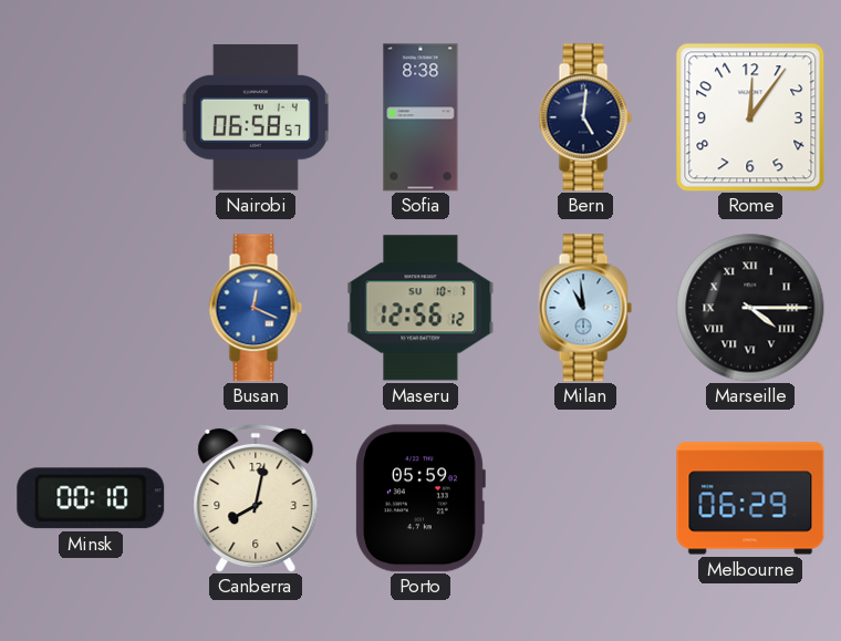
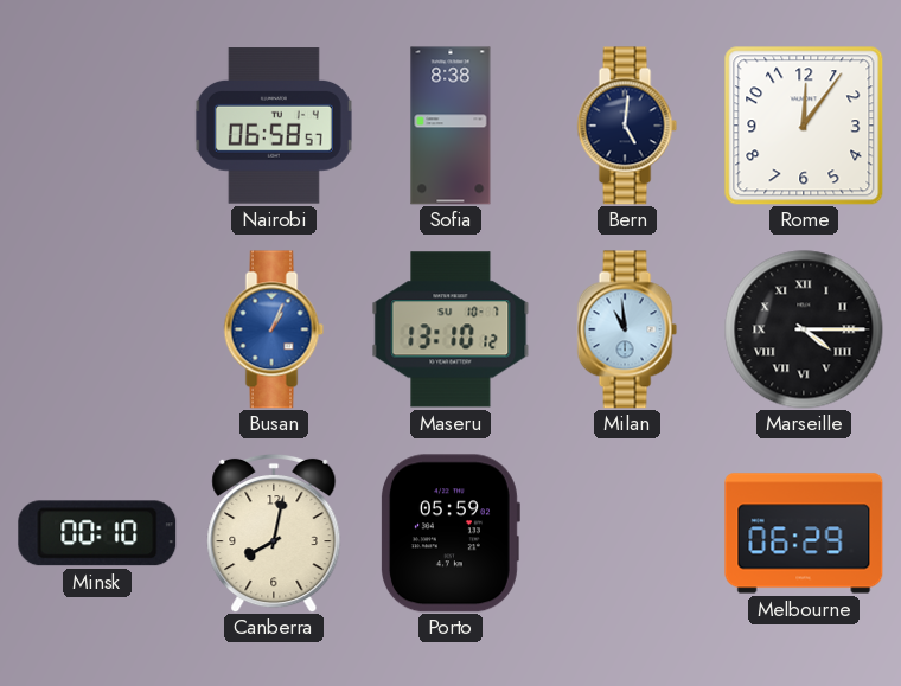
Busan: 12:19 -> 1:04 (274, 329)
Maseru: 12:56 -> 13:10 (451, 329)
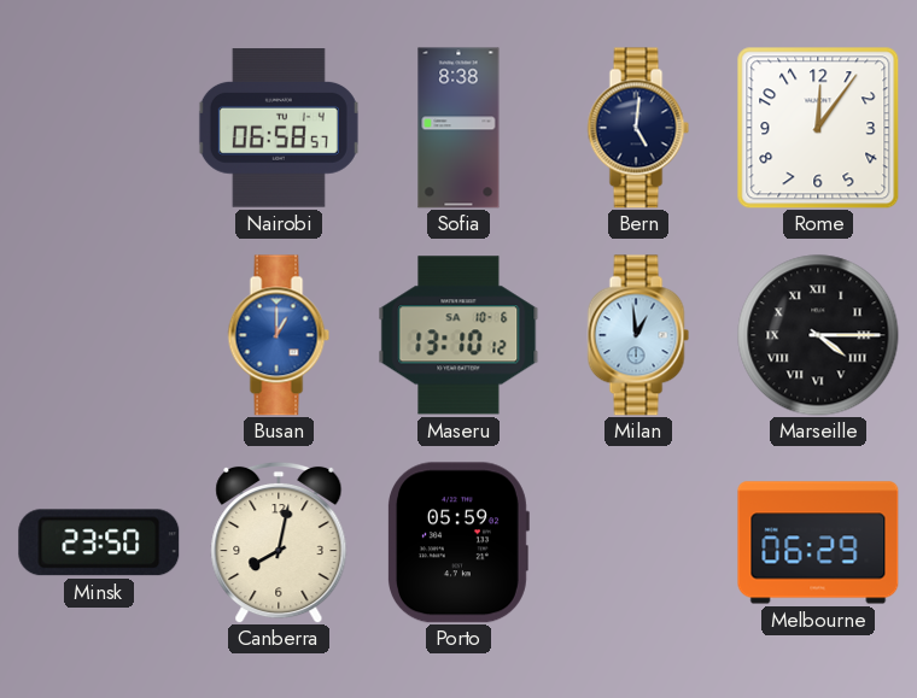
Busan: 1:04 -> 1:00 (279, 335)
Maseru date: SU 10-7 -> SA 10-6 (458, 335)
Milan: 10:59 -> 12:59 (638, 335)
Minsk: 00:10 -> 23:50 (99, 542)
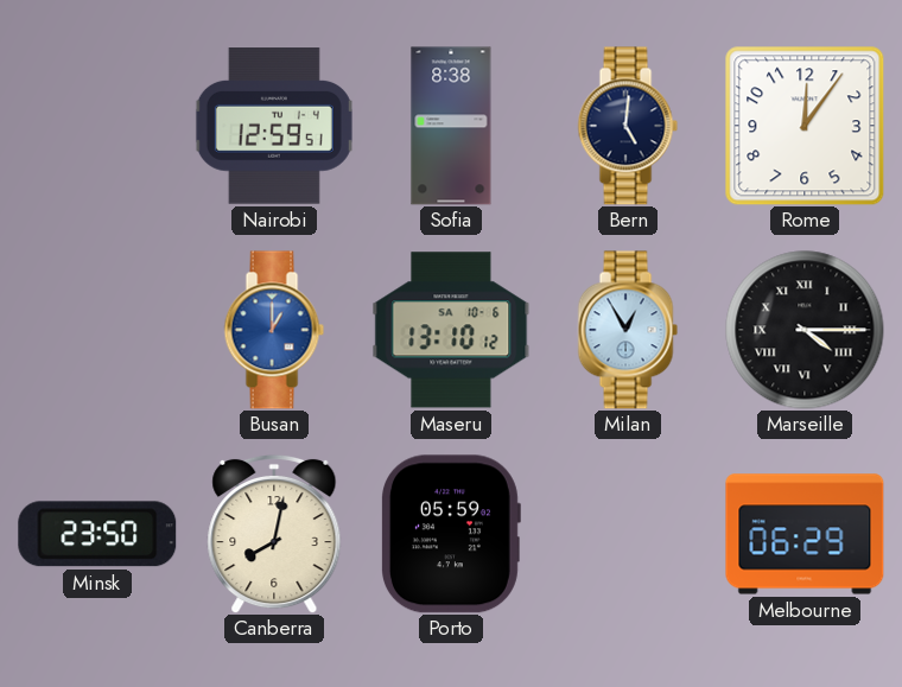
Nairobi: 06:58 -> 12:59 (274, 126)
Milan: 12:59 -> 12:55 (628, 330)
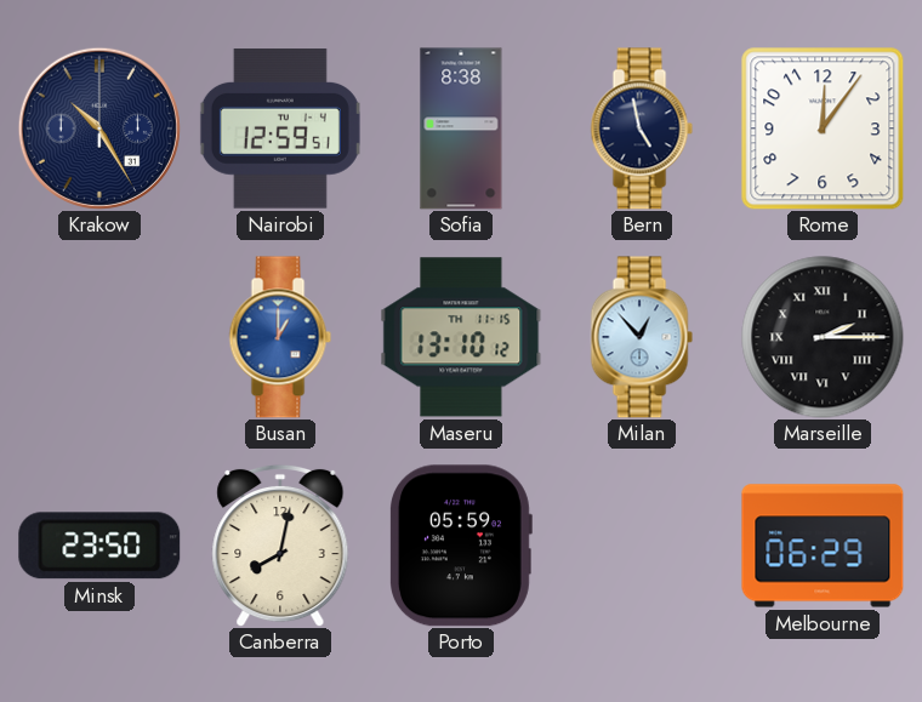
Krakow: none -> 10:25 (99, 129)
Bern: 5:01 -> 4:58 (642, 129)
Maseru date: SA 10-6 -> TH 11-15 (461, 337)
Milan: 12:55 -> 12:53 (642, 337)
Marseille: 4:15 -> 2:15 (823, 337)
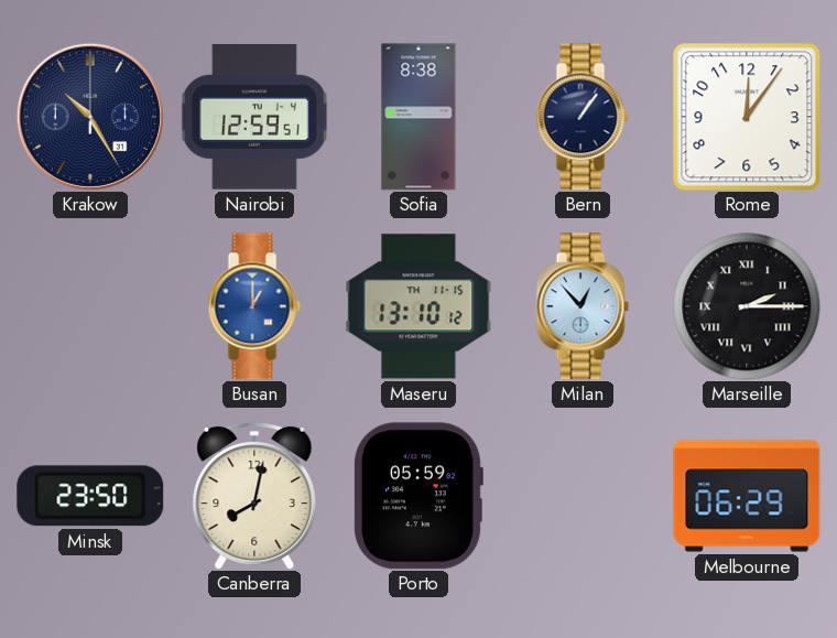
Bern: 4:58 -> 1:06 (583, 117)
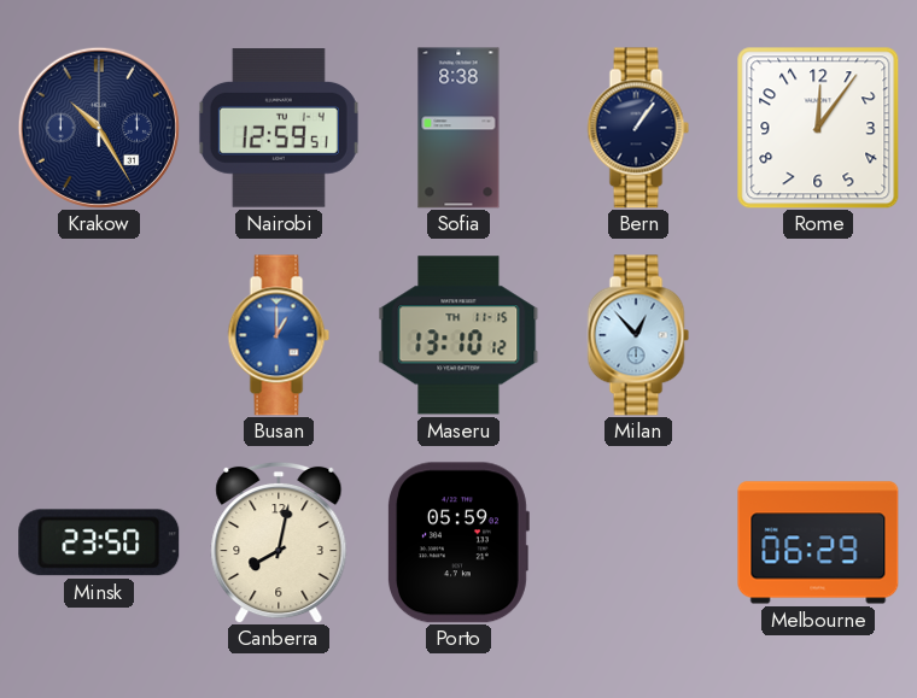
Marseille: 2:15 -> none (747, 306)
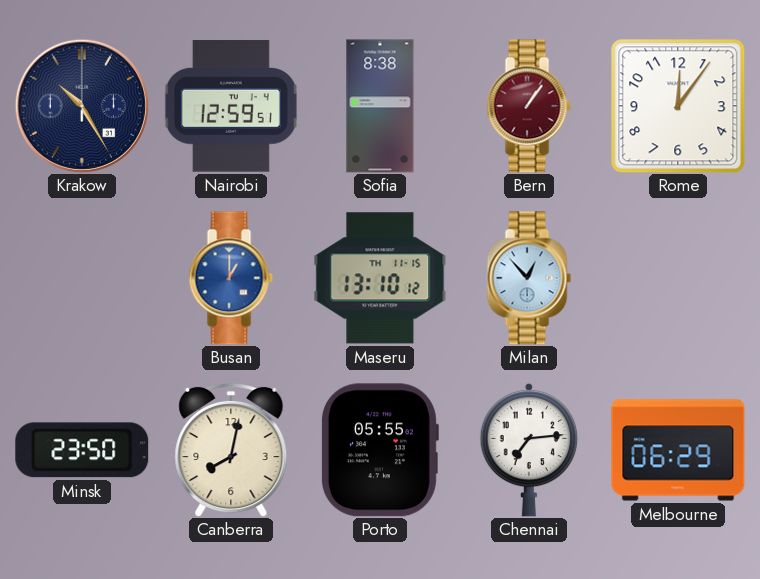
Bern dial: navy -> burgundy (529, 106)
Porto: 05:59 -> 05:55 (380, 450)
Chennai: none -> 7:14 (529, 450)
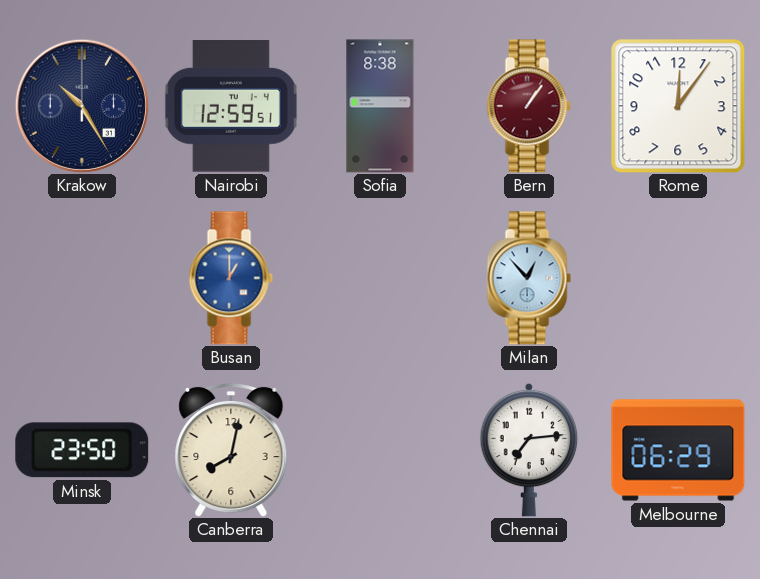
Maseru: 13:10 -> none (380, 278)
Porto: 05:55 -> none (380, 450)
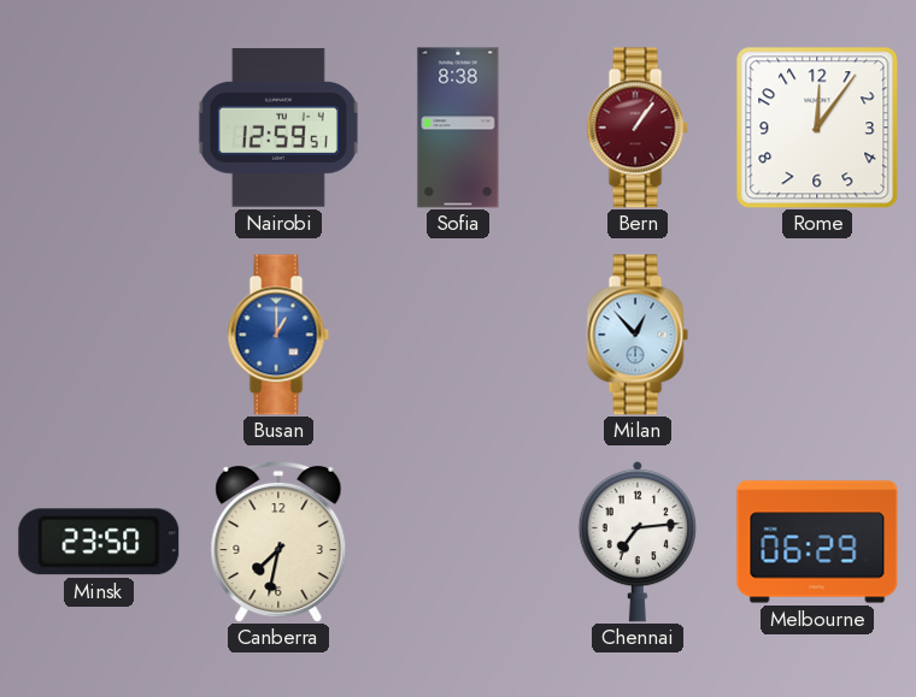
Krakow: 10:25 -> none (82, 106)
Canberra: 8:02 -> 7:32 (278, 542)
